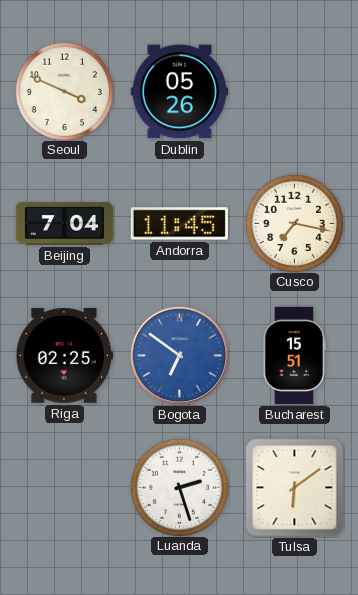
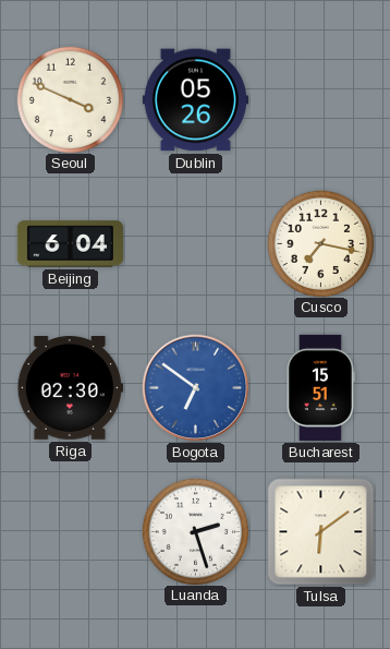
Beijing: 7:04 -> 6:04 (70, 244)
Andorra: 11:45 -> none (179, 224)
Riga: 02:25 -> 02:30 (70, 388)
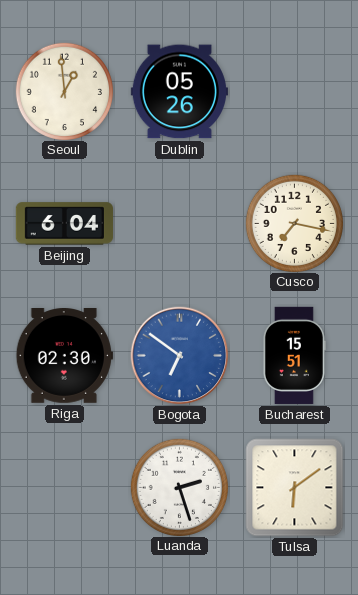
Seoul: 3:49 -> 12:59 (64, 91)
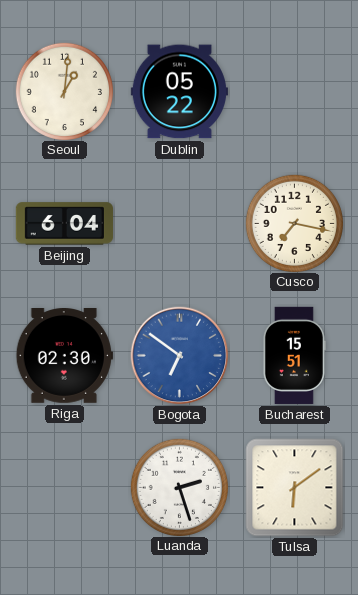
Seoul: 12:59 -> 1:01 (64, 91)
Dublin: 05:26 -> 05:22 (179, 92)
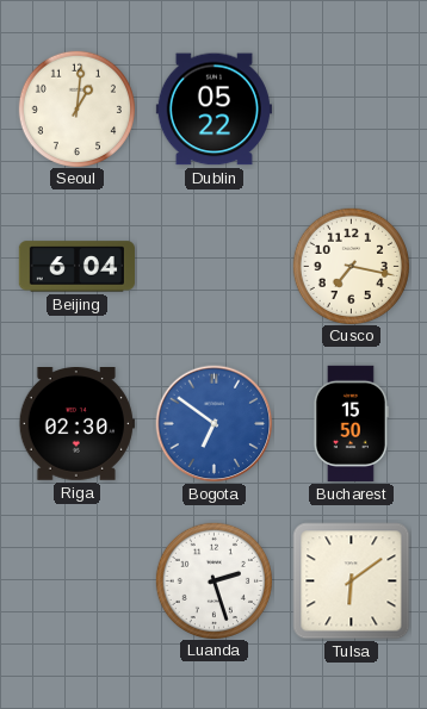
Bucharest: 15:51 -> 15:50 (351, 423)
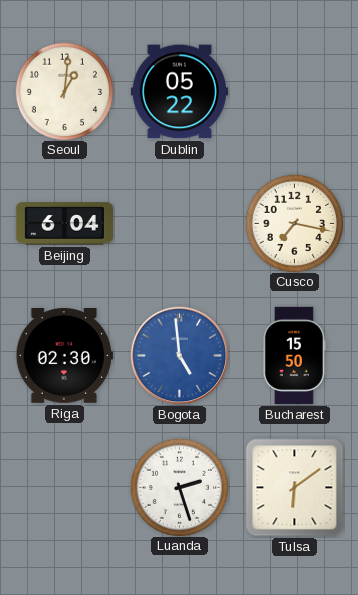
Bogota: 6:51 -> 4:59 (180, 356)
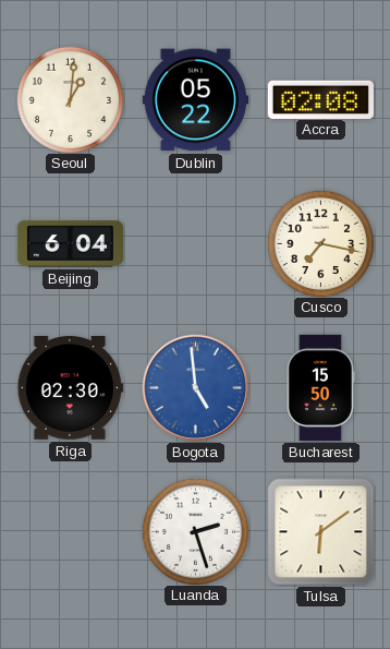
Accra: none -> 02:08 (320, 99)
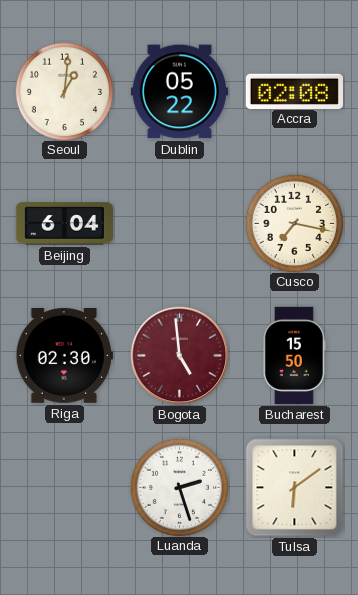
Bogota dial: blue -> burgundy (180, 356)
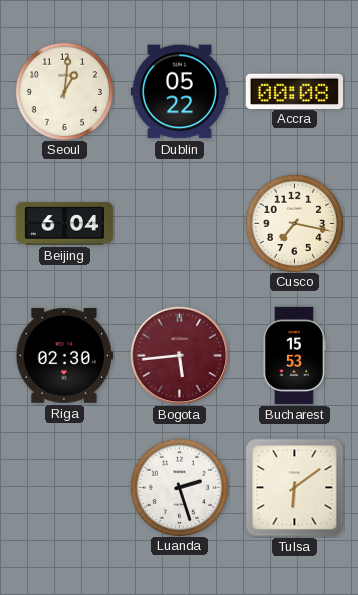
Accra: 02:08 -> 00:08 (294, 91)
Bogota: 4:59 -> 5:44 (180, 356)
Bucharest: 15:50 -> 15:53 (294, 355)
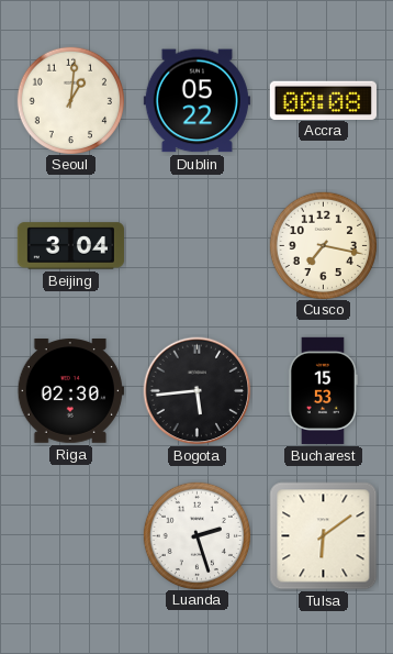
Beijing: 6:04 -> 3:04 (70, 246)
Bogota dial: burgundy -> black (198, 391)
